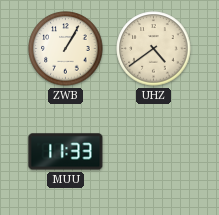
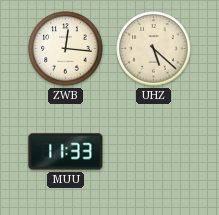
ZWB: 1:05 -> 12:16 (66, 49)
UHZ: 4:39 -> 5:22 (154, 49)
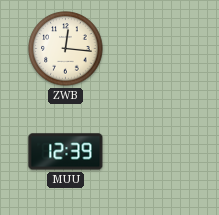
UHZ: 5:22 -> none (154, 49)
MUU: 11:33 -> 12:39 (66, 152)
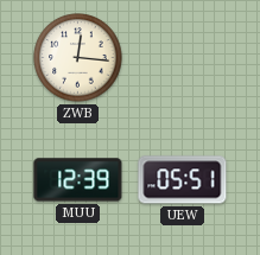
UEW: none -> 05:51 (183, 180)
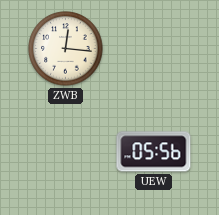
MUU: 12:39 -> none (78, 180)
UEW: 05:51 -> 05:56 (154, 152)
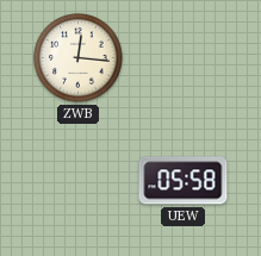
UEW: 05:56 -> 05:58 (184, 181)
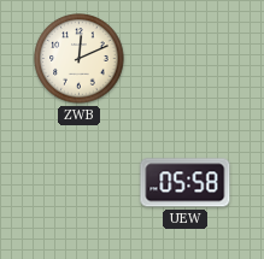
ZWB: 12:16 -> 12:11 (80, 59)
